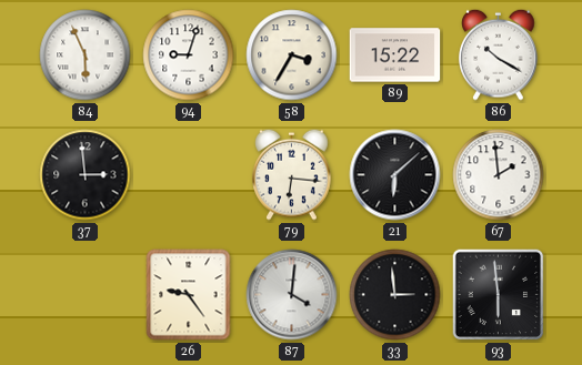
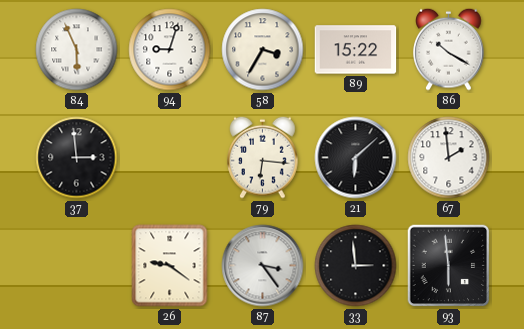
26: 9:24 -> 9:21 (170, 266)
87: 4:01 -> 3:24 (263, 266)
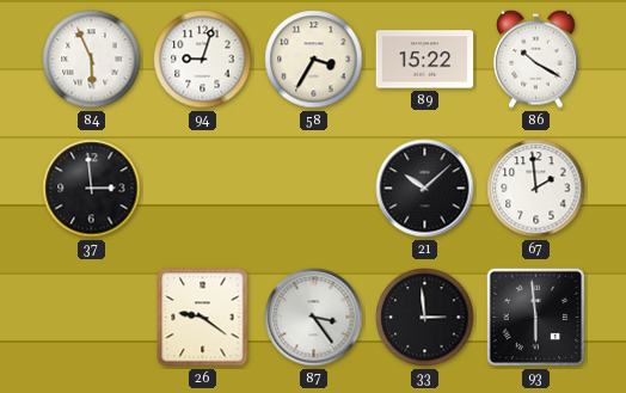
79: 6:16 -> none (263, 157)
21: 6:08 -> 10:08 (425, 189)
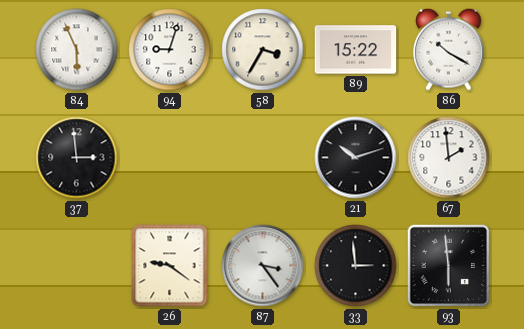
21: 10:08 -> 10:12 (356, 158)
